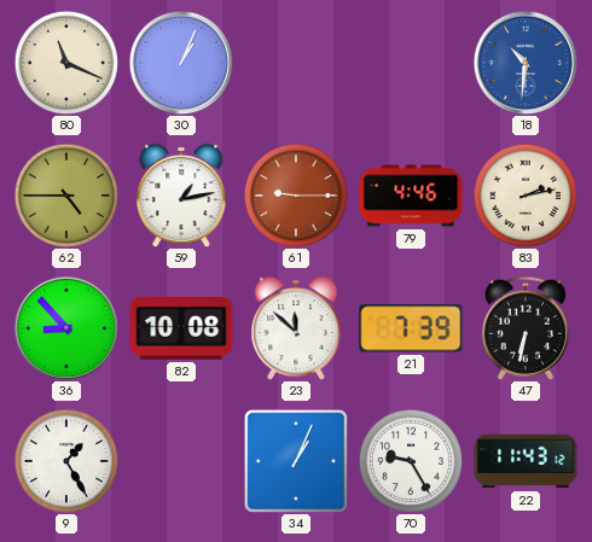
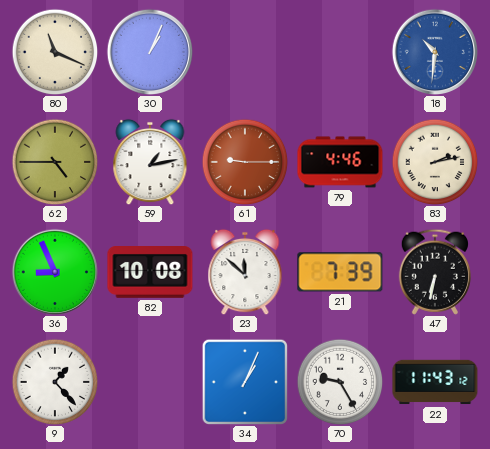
36: 8:53 -> 8:56 (54, 271)
9: 1:25 -> 1:23 (55, 382)
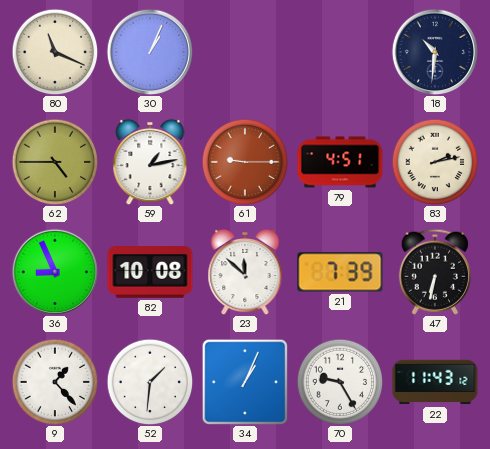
18 dial: blue -> navy (434, 51)
79: 4:46 -> 4:51 (340, 162)
52: none -> 1:31 (150, 382)
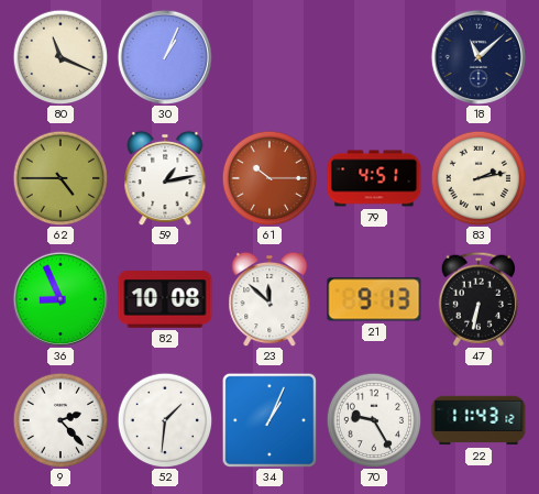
18: 10:31 -> 11:08 (477, 56)
61: 9:15 -> 10:15 (269, 178)
21: 7:39 -> 9:13 (374, 299)
9: 1:23 -> 2:23 (61, 420)
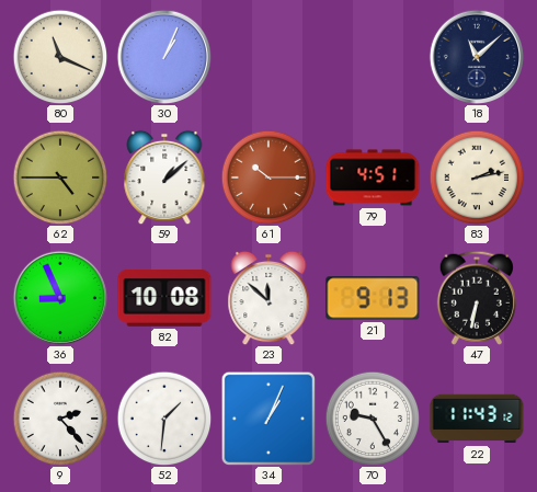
59: 1:13 -> 1:08 (164, 178)
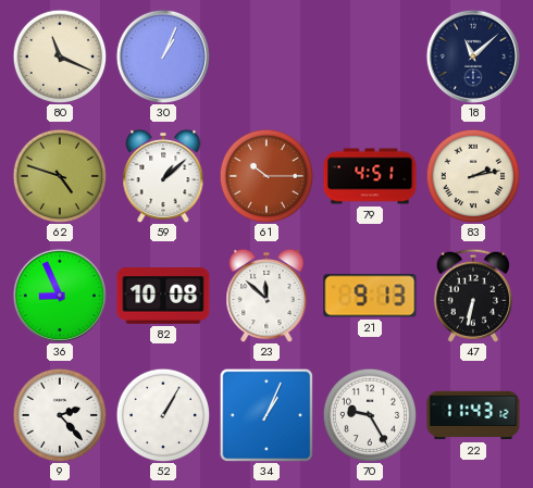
62: 4:45 -> 4:48 (60, 176)
52: 1:31 -> 1:05 (163, 415)
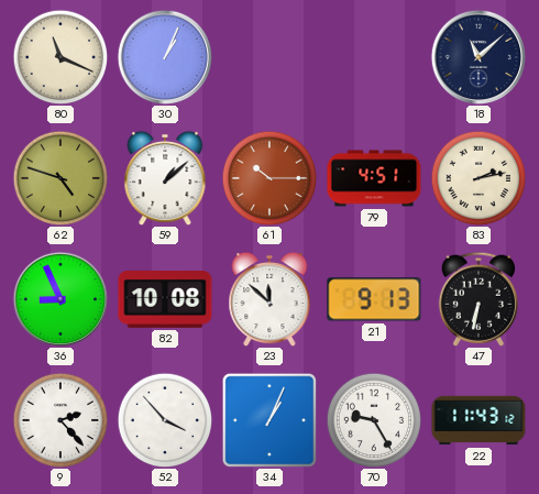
52: 1:05 -> 3:53 (165, 420)
